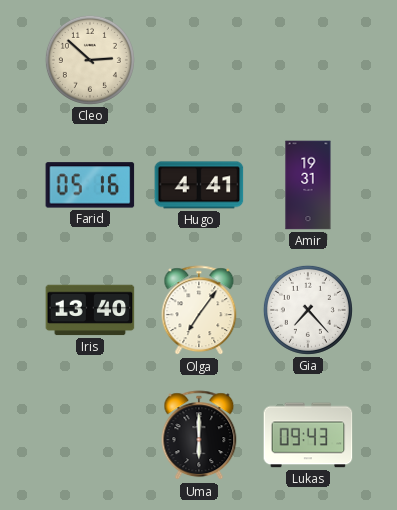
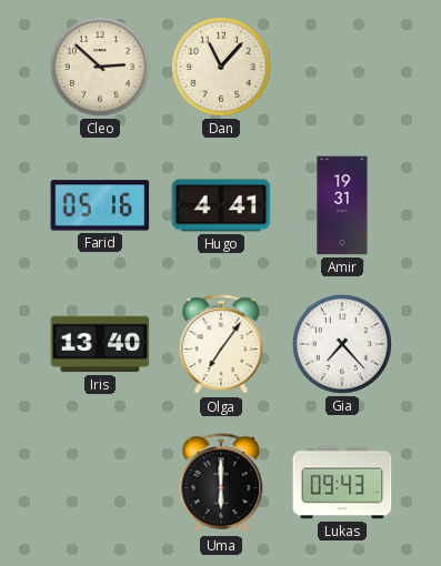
Dan: none -> 11:07 (221, 67)
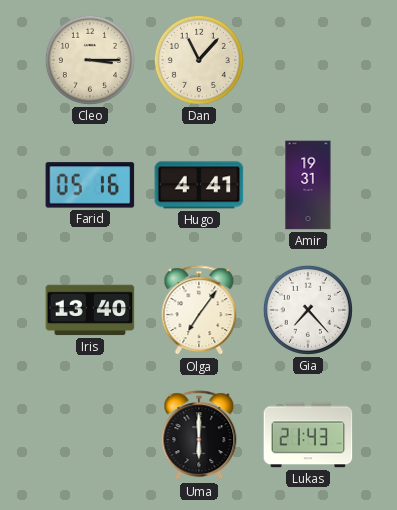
Cleo: 2:52 -> 3:15 (90, 60)
Lukas: 09:43 -> 21:43 (308, 435)
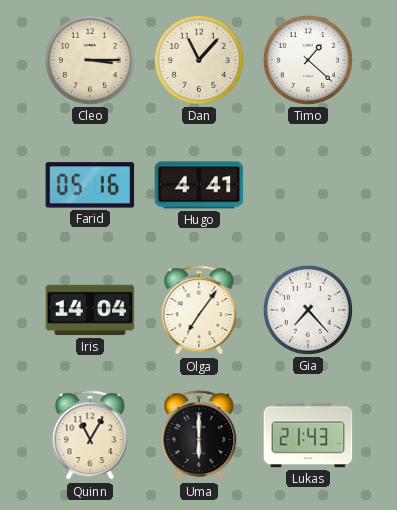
Timo: none -> 1:22 (308, 60)
Amir: 19:31 -> none (308, 185)
Iris: 13:40 -> 14:04 (90, 310)
Quinn: none -> 11:05 (90, 436)
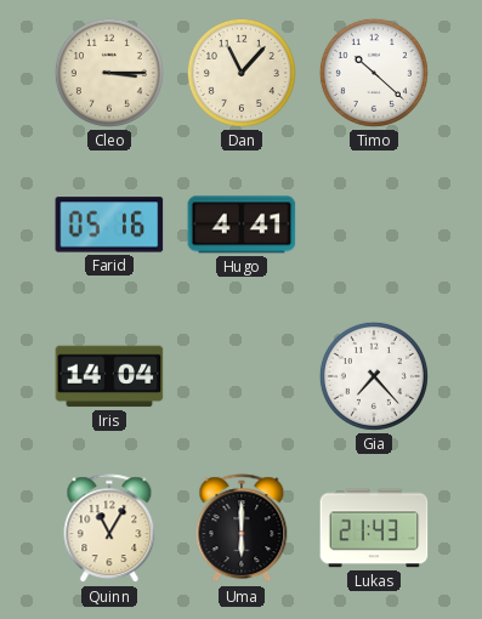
Timo: 1:22 -> 10:22 (374, 73)
Olga: 7:06 -> none (199, 311)
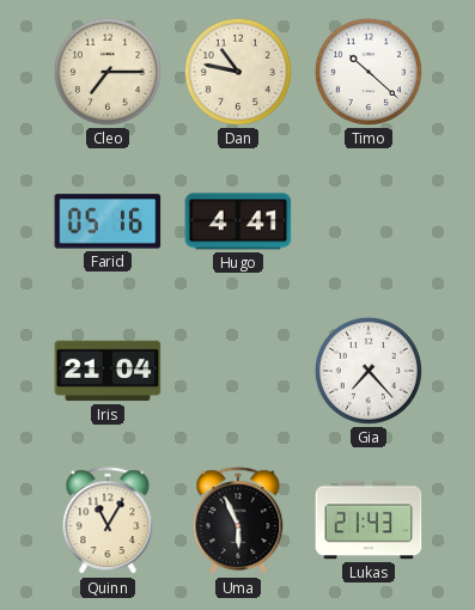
Cleo: 3:15 -> 7:15 (108, 72)
Dan: 11:07 -> 10:47 (238, 72)
Iris: 14:04 -> 21:04 (108, 371)
Uma: 6:00 -> 5:56 (238, 521)
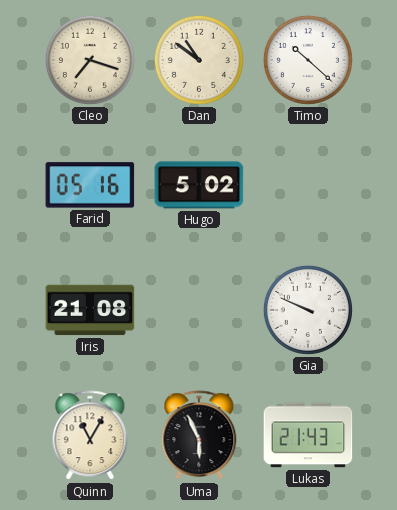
Cleo: 7:15 -> 7:18 (90, 60)
Dan: 10:47 -> 10:51 (199, 60)
Hugo: 4:41 -> 5:02 (199, 185)
Iris: 21:04 -> 21:08 (90, 310)
Gia: 7:23 -> 9:49 (308, 310)
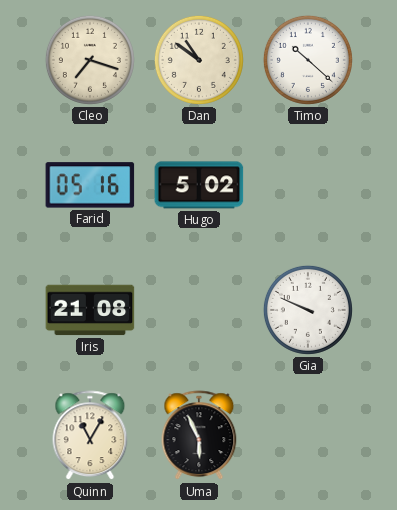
Lukas: 21:43 -> none (308, 435)
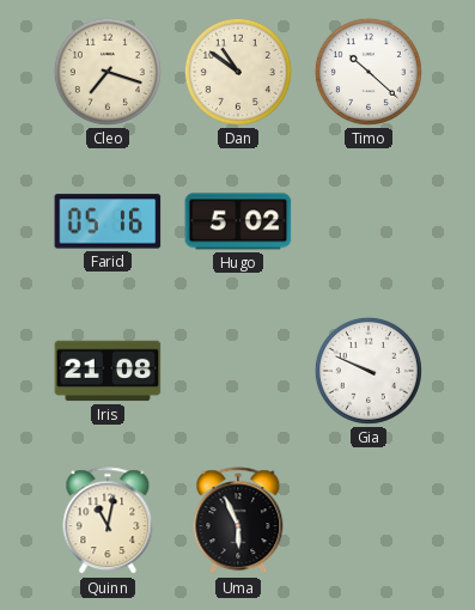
Quinn: 11:05 -> 11:02 (108, 521)
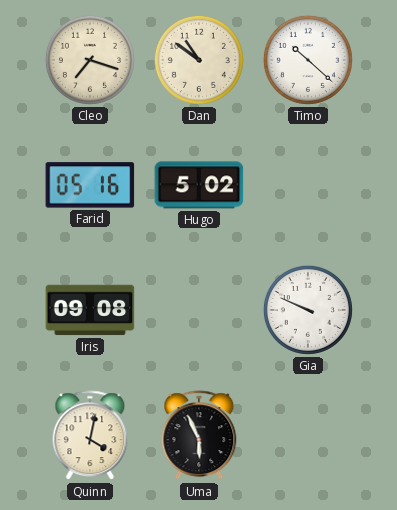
Iris: 21:08 -> 09:08 (90, 310)
Quinn: 11:02 -> 4:02 (90, 436)
